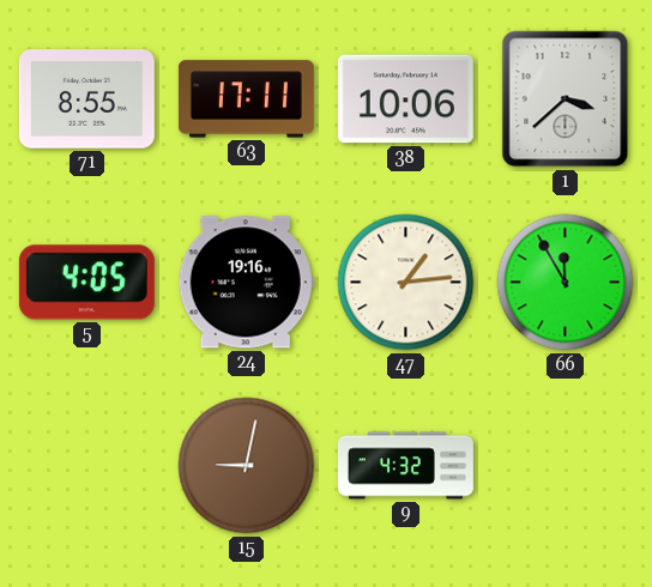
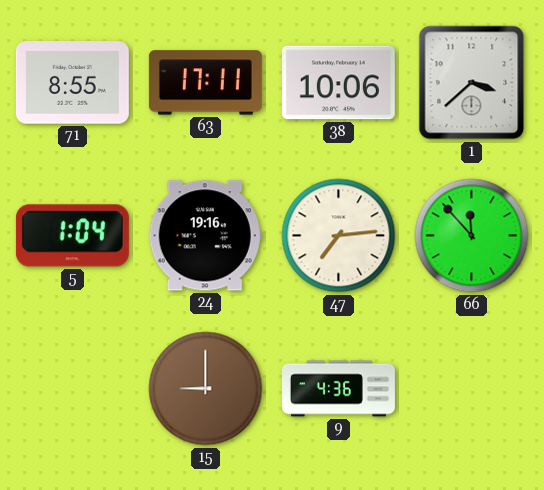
5: 4:05 -> 1:04 (72, 236)
47: 1:14 -> 7:14 (339, 236)
66: 11:55 -> 11:53 (472, 236)
15: 9:02 -> 9:00 (206, 389)
9: 4:32 -> 4:36 (338, 389)
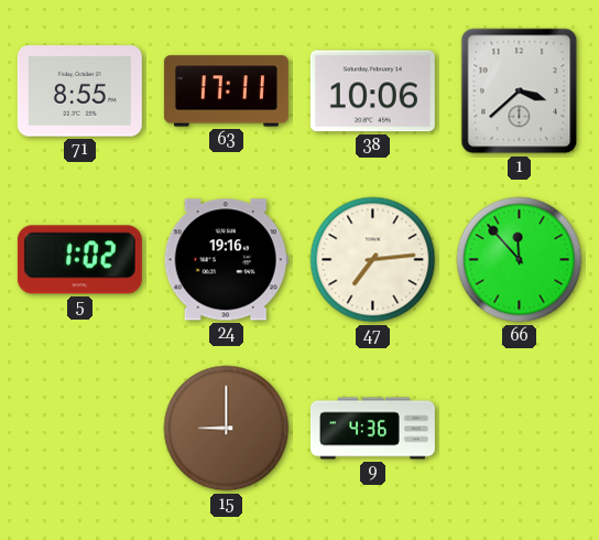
5: 1:04 -> 1:02 (79, 260)
